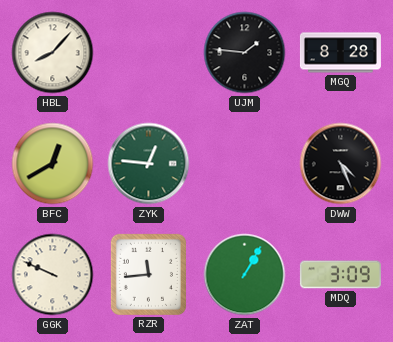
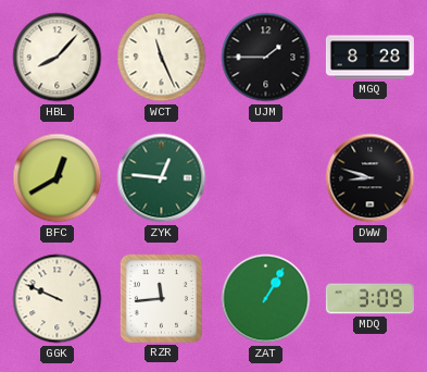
WCT: none -> 11:26 (162, 58)
UJM: 1:46 -> 1:45 (266, 58)
DWW: 4:26 -> 8:48 (371, 178)
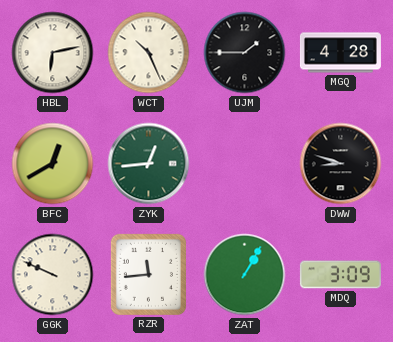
HBL: 8:07 -> 6:13 (53, 53)
WCT: 11:26 -> 10:26 (149, 53)
MGQ: 8:28 -> 4:28 (340, 53)
ZYK: 12:46 -> 12:44 (149, 164)
